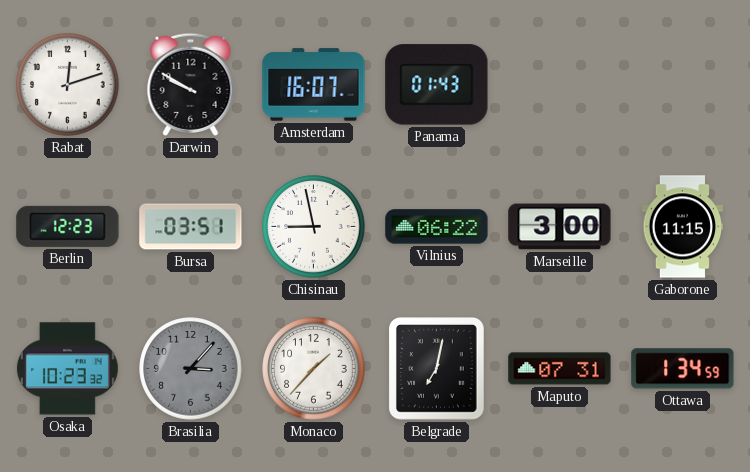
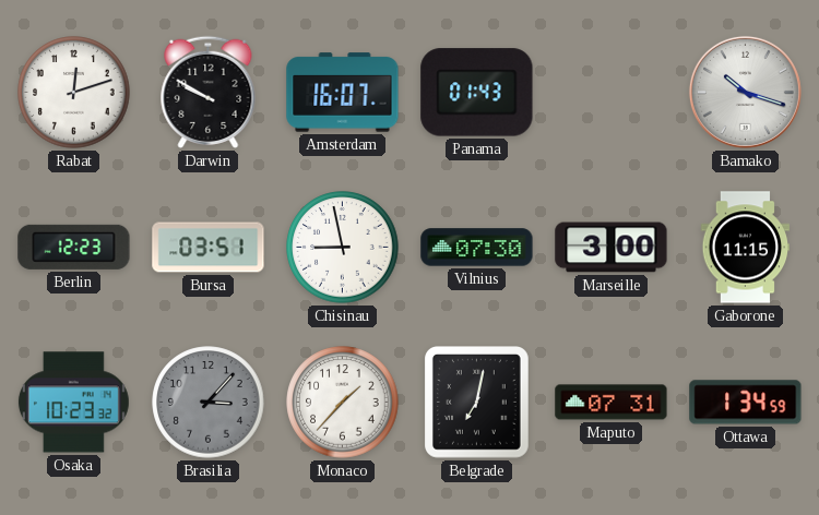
Bamako: none -> 10:18 (745, 92)
Vilnius: 06:22 -> 07:30 (477, 248)
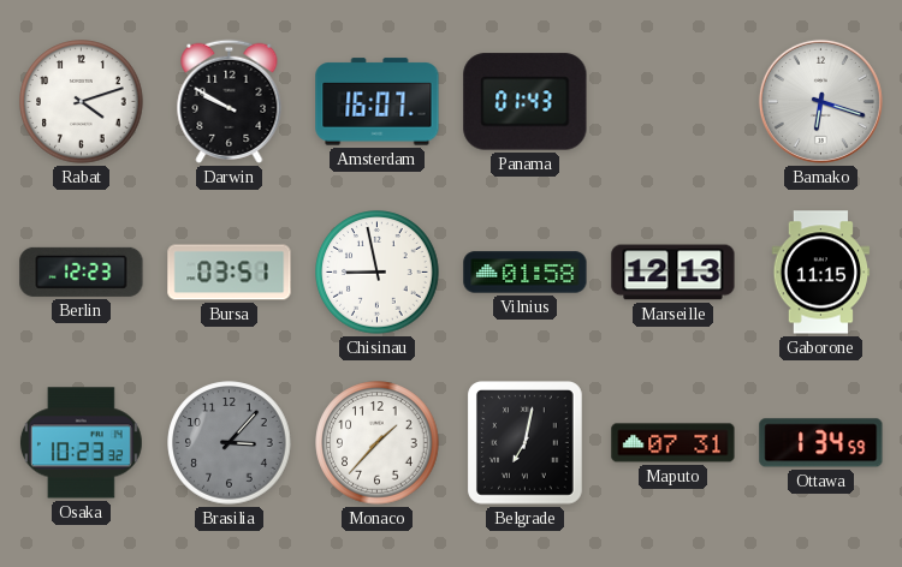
Rabat: 12:12 -> 4:12 (82, 102)
Bamako: 10:18 -> 6:18 (820, 101)
Vilnius: 07:30 -> 01:58 (526, 273)
Marseille: 3:00 -> 12:13 (673, 273)
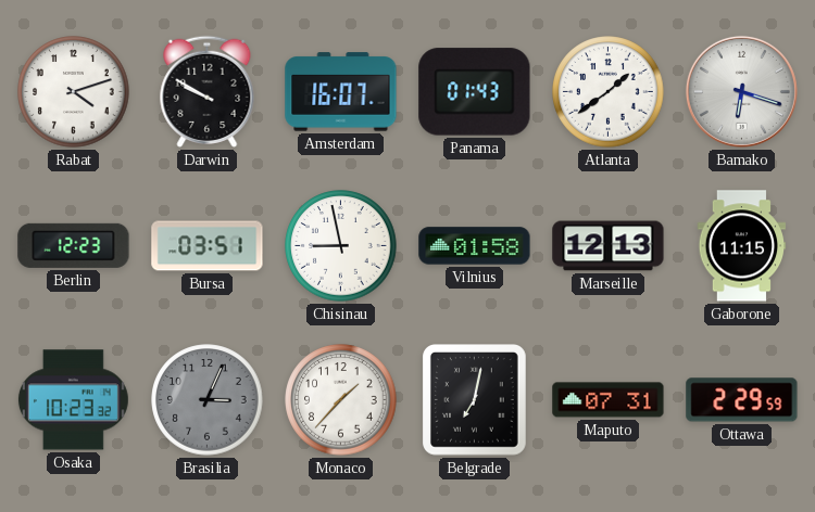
Atlanta: none -> 1:39 (609, 92)
Brasilia: 3:07 -> 3:04 (208, 400)
Ottawa: 1:34 -> 2:29 (742, 400)
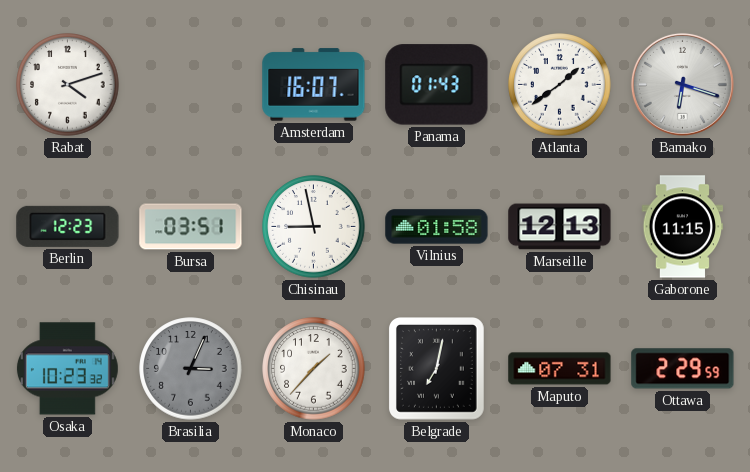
Darwin: 9:50 -> none (208, 91)
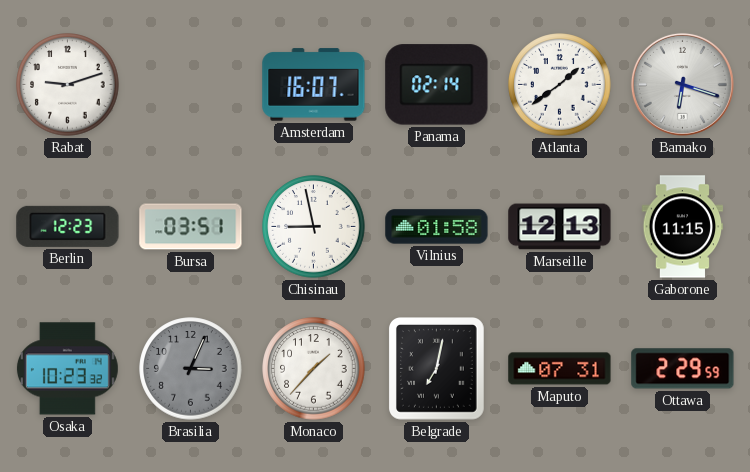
Rabat: 4:12 -> 9:12 (68, 85)
Panama: 01:43 -> 02:14 (437, 85)
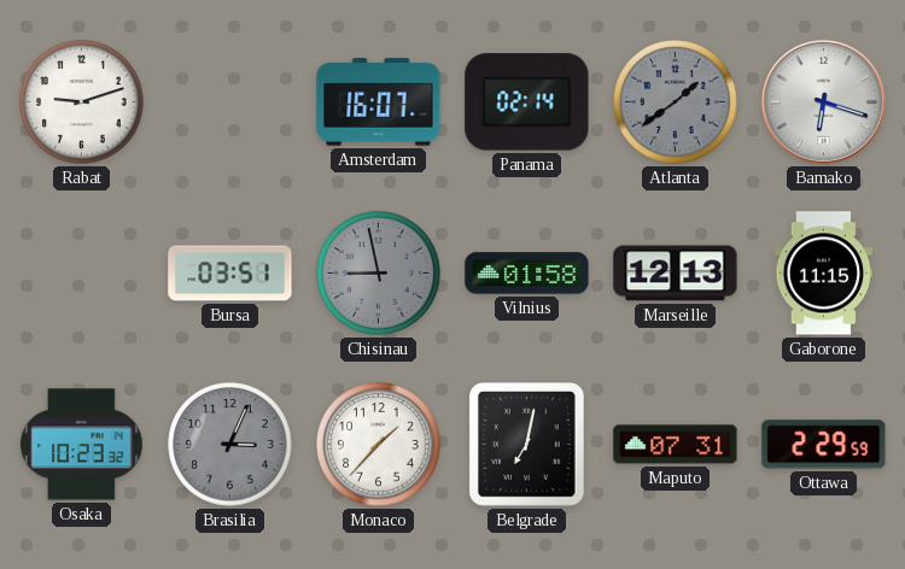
Atlanta dial: white -> grey (676, 102)
Berlin: 12:23 -> none (68, 226)
Chisinau dial: white -> grey (379, 274)
